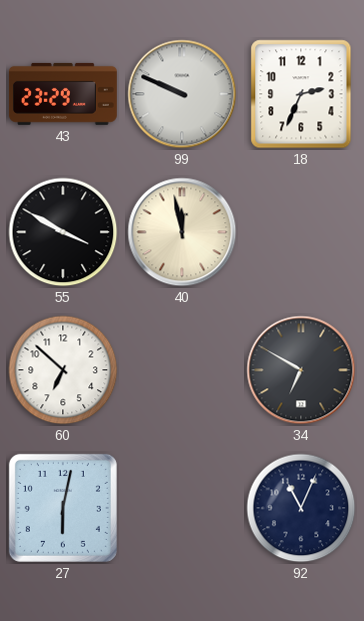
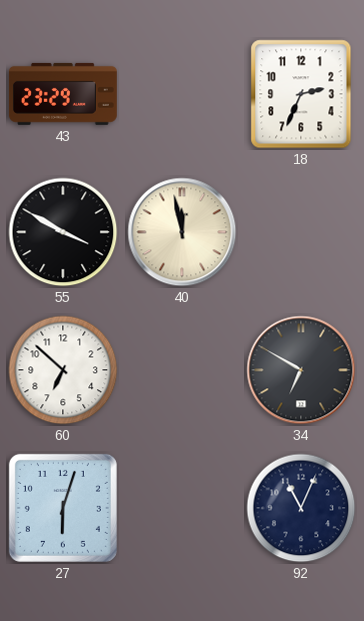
99: 9:49 -> none (182, 94)
27: 6:02 -> 6:03 (63, 508)
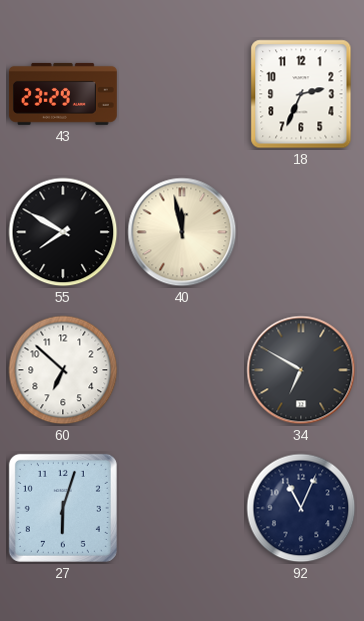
55: 3:50 -> 7:50 (63, 232)
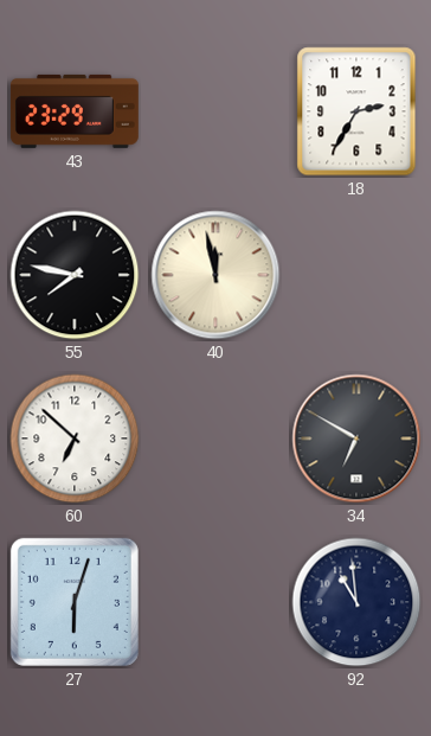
18: 2:34 -> 2:35 (356, 111)
55: 7:50 -> 7:47 (75, 275)
92: 11:04 -> 10:59 (356, 602)
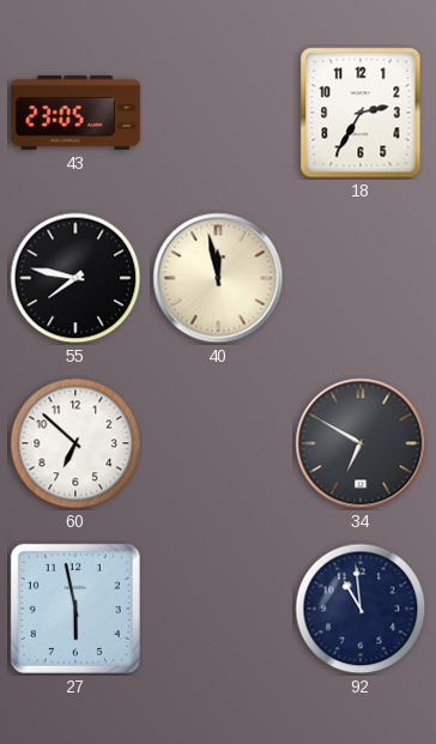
43: 23:29 -> 23:05 (75, 113)
27: 6:03 -> 5:58 (75, 609)
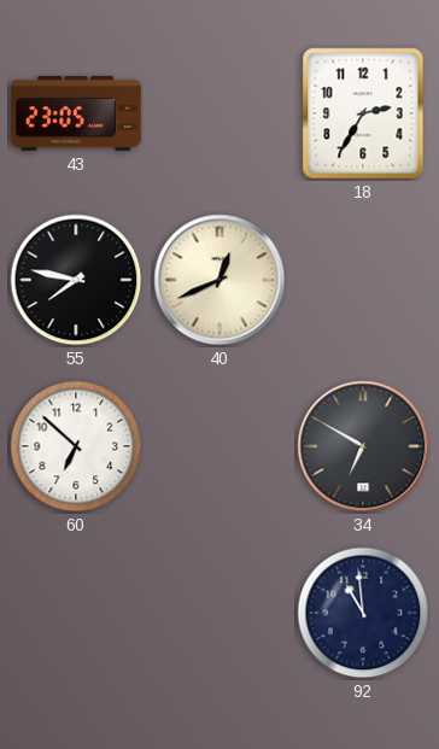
40: 11:58 -> 12:41 (219, 280)
27: 5:58 -> none (75, 609)
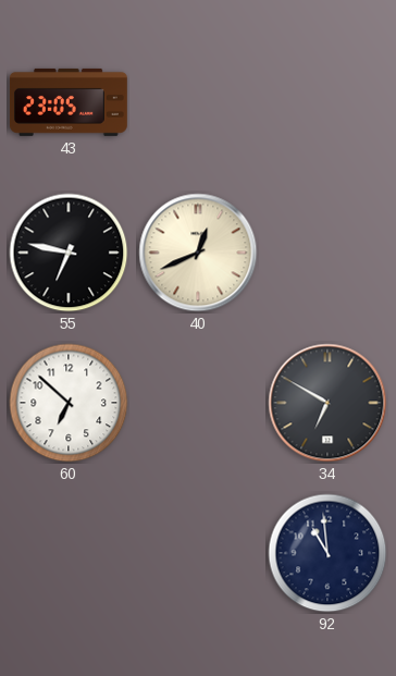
18: 2:35 -> none (363, 113)
55: 7:47 -> 6:47 (69, 253)
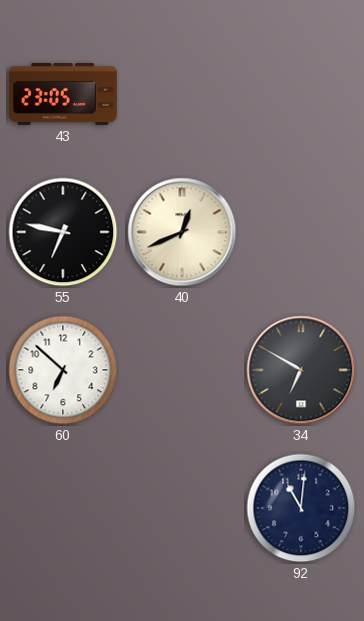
92: 10:59 -> 11:01 (301, 508)
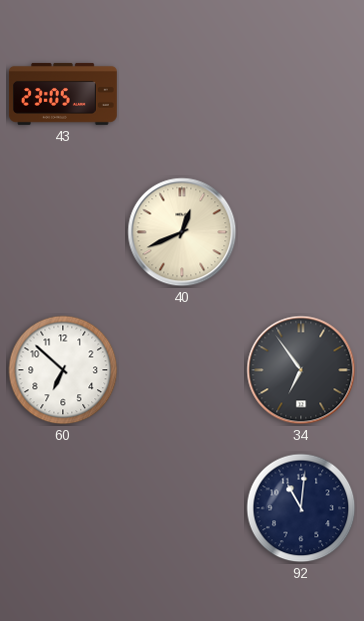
55: 6:47 -> none (63, 232)
34: 6:50 -> 6:54 (301, 370)
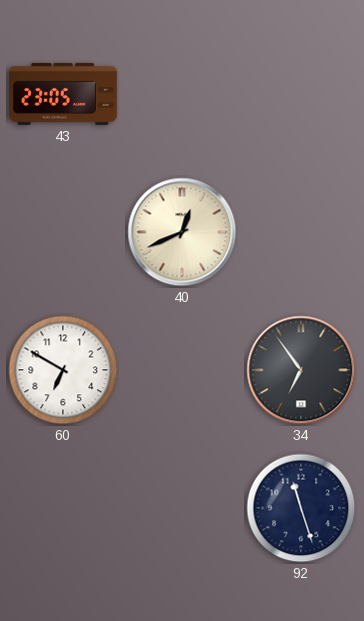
60: 6:52 -> 6:50 (63, 370)
92: 11:01 -> 11:27 (301, 508)
